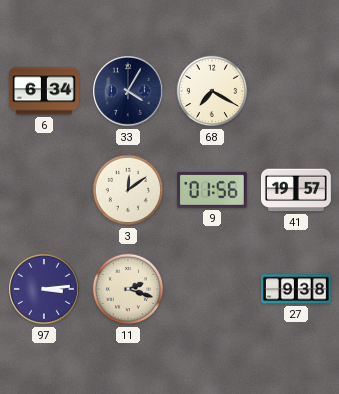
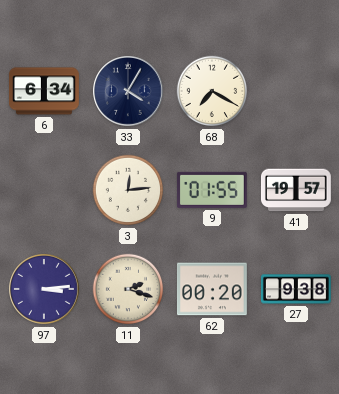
3: 12:09 -> 12:14 (128, 190)
9: 01:56 -> 01:55 (212, 190)
62: none -> 00:20 (212, 289)
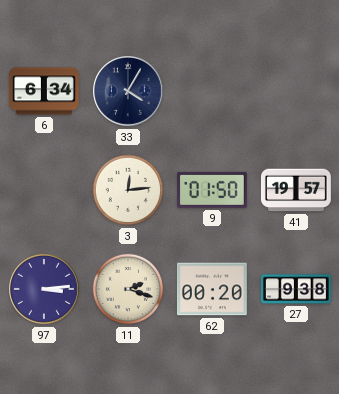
68: 7:20 -> none (212, 91)
9: 01:55 -> 01:50 (212, 190)
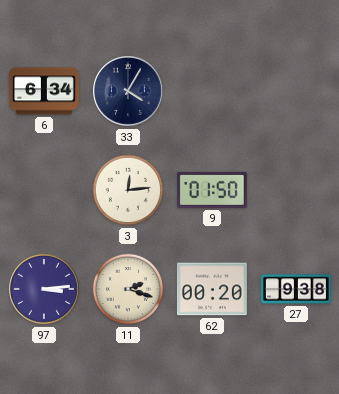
41: 19:57 -> none (296, 190)
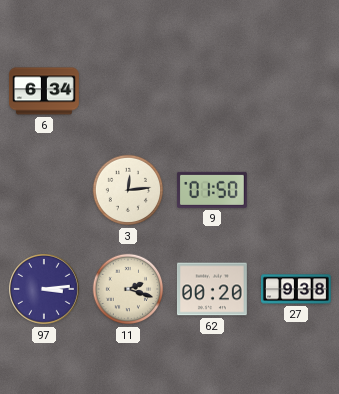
33: 4:05 -> none (128, 91)
